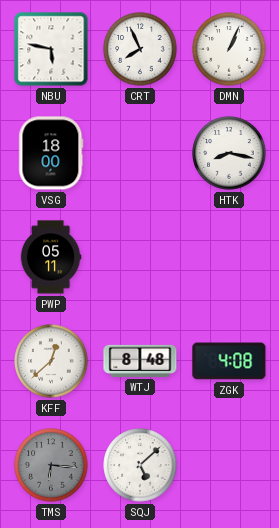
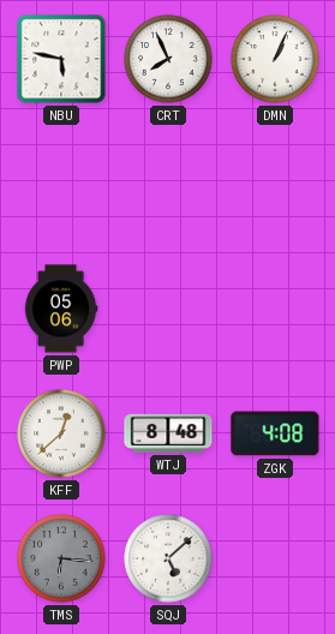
VSG: 18:00 -> none (51, 153)
HTK: 8:17 -> none (229, 153)
PWP: 05:11 -> 05:06 (61, 309)
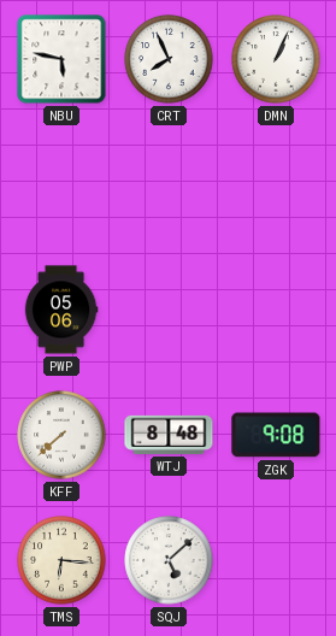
KFF: 12:38 -> 7:38 (61, 435)
ZGK: 4:08 -> 9:08 (276, 435)
TMS dial: grey -> cream (61, 560)
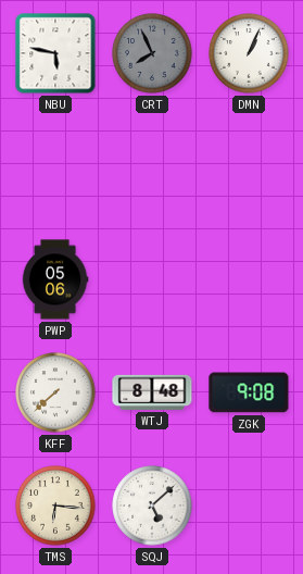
CRT dial: white -> grey (152, 53)
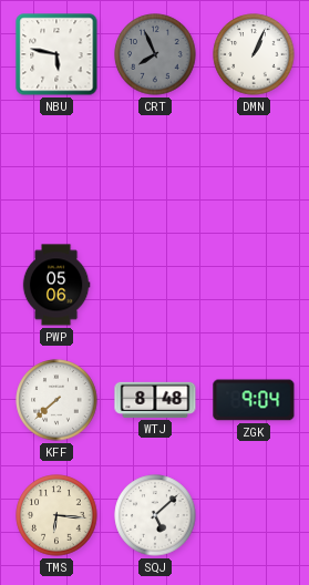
ZGK: 9:08 -> 9:04 (254, 400)
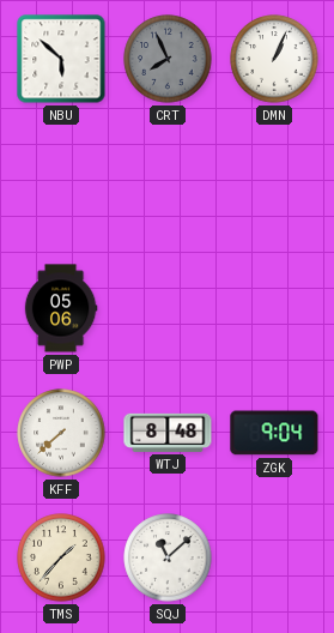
NBU: 5:47 -> 5:52 (61, 59)
TMS: 6:16 -> 1:37 (61, 557)
SQJ: 5:08 -> 11:08 (168, 557)
